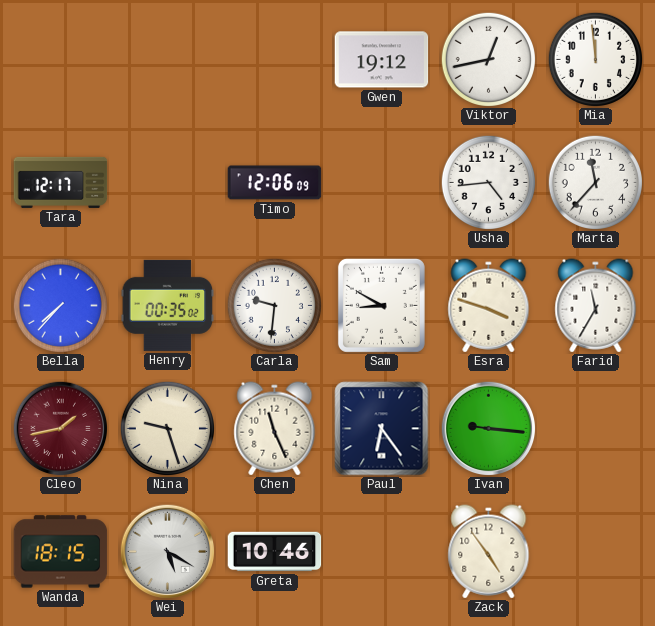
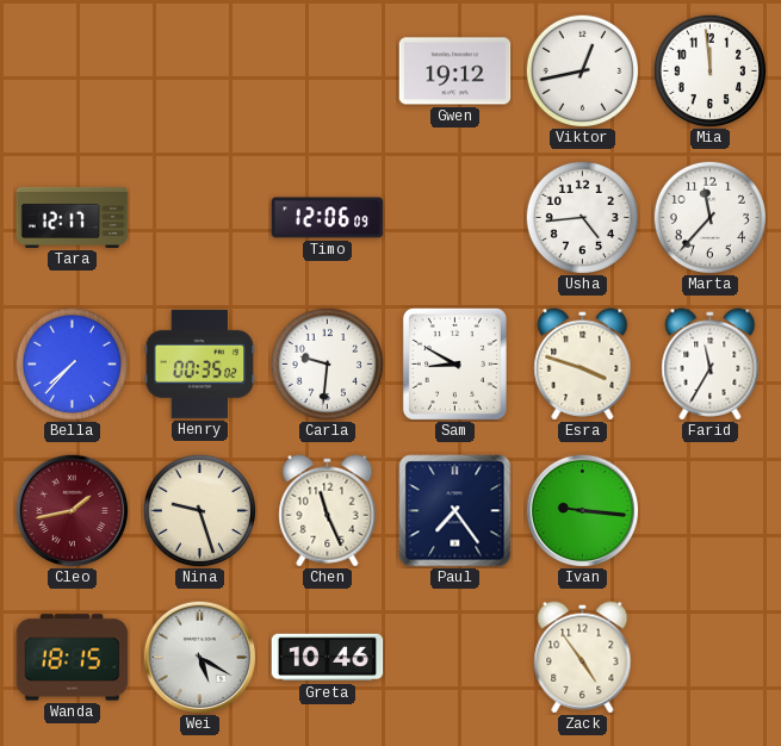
Paul: 6:24 -> 7:24 (455, 511)
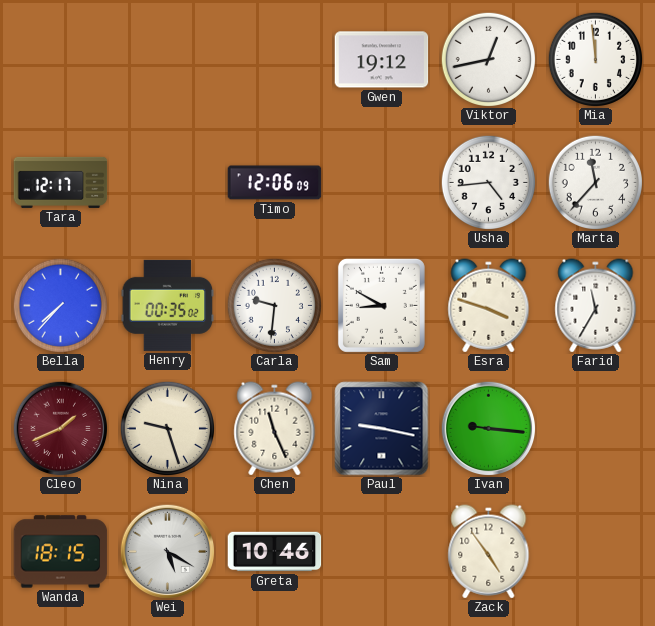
Cleo: 1:43 -> 1:41 (60, 428)
Paul: 7:24 -> 9:17 (382, 429)
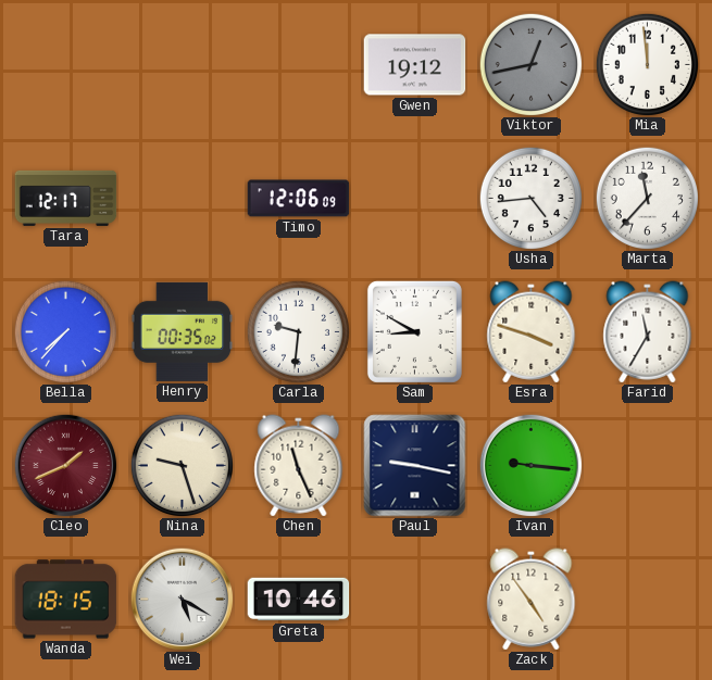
Viktor dial: white -> grey (530, 64)
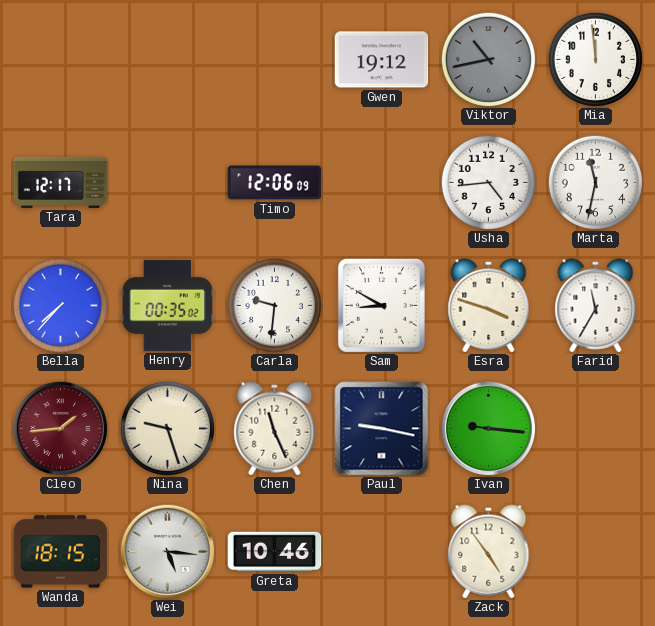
Viktor: 12:43 -> 10:43 (488, 59)
Marta: 11:37 -> 11:32 (595, 182)
Cleo: 1:41 -> 1:44 (60, 428)
Wei: 5:20 -> 5:16 (167, 551)
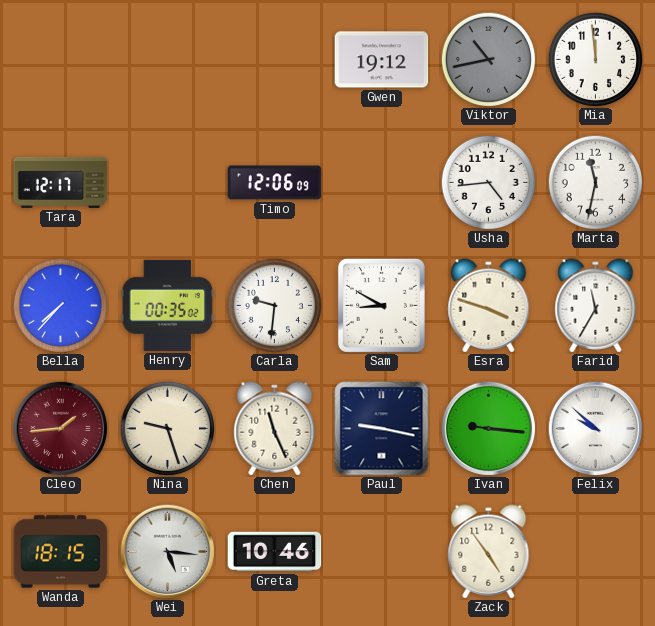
Felix: none -> 9:52 (595, 428)
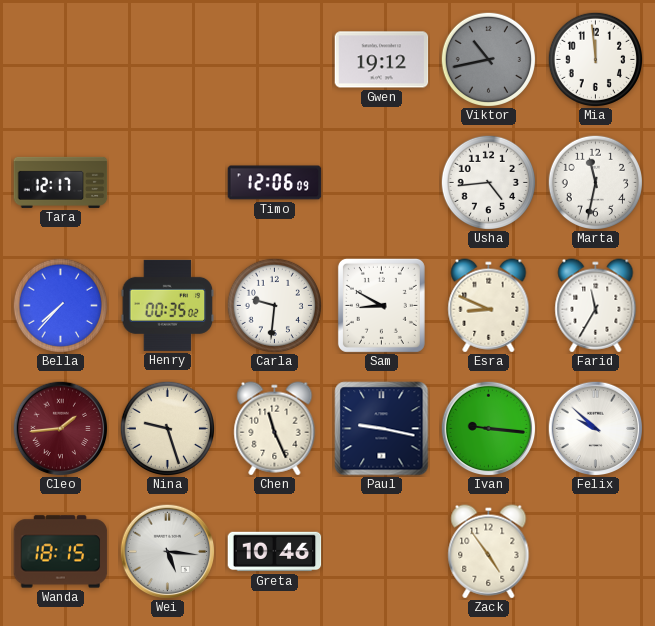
Esra: 3:48 -> 8:49 (489, 306)
